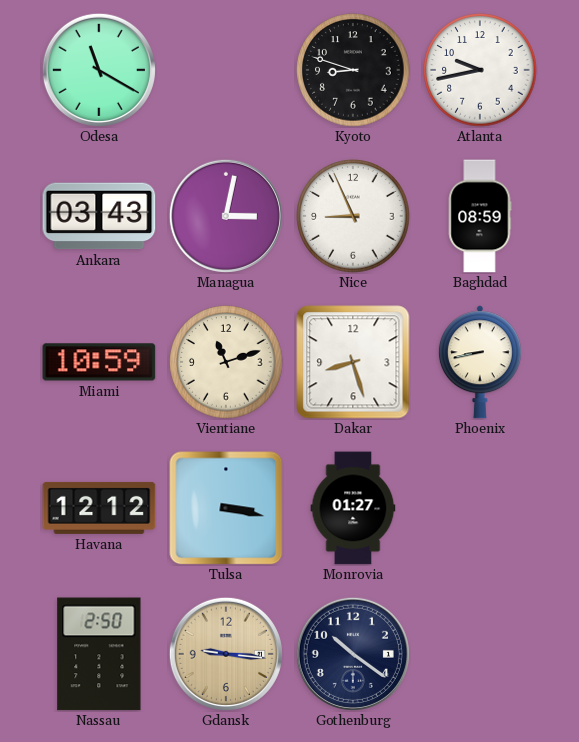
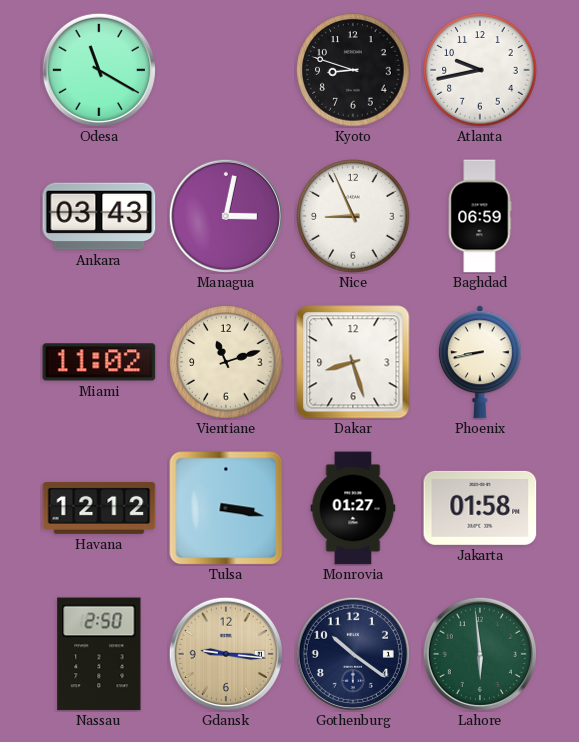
Baghdad: 08:59 -> 06:59 (480, 216)
Miami: 10:59 -> 11:02 (99, 362)
Jakarta: none -> 01:58 (480, 508)
Lahore: none -> 5:59 (480, 654)
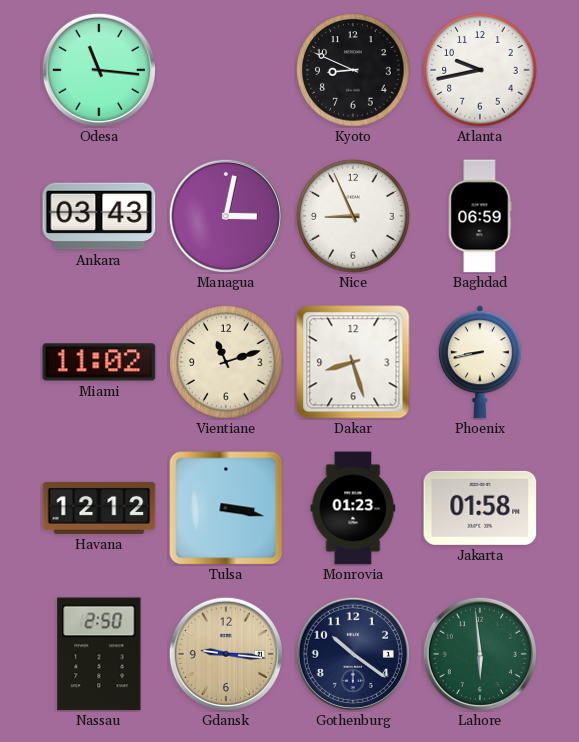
Odesa: 11:20 -> 11:16 (99, 70)
Kyoto: 8:48 -> 8:49 (353, 70)
Monrovia: 01:27 -> 01:23 (353, 508)
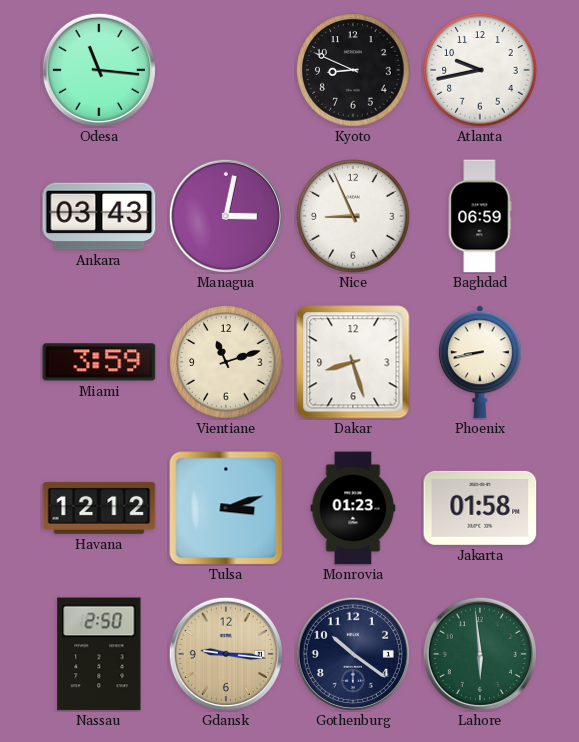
Miami: 11:02 -> 3:59 (99, 362)
Tulsa: 3:17 -> 3:12 (226, 508)
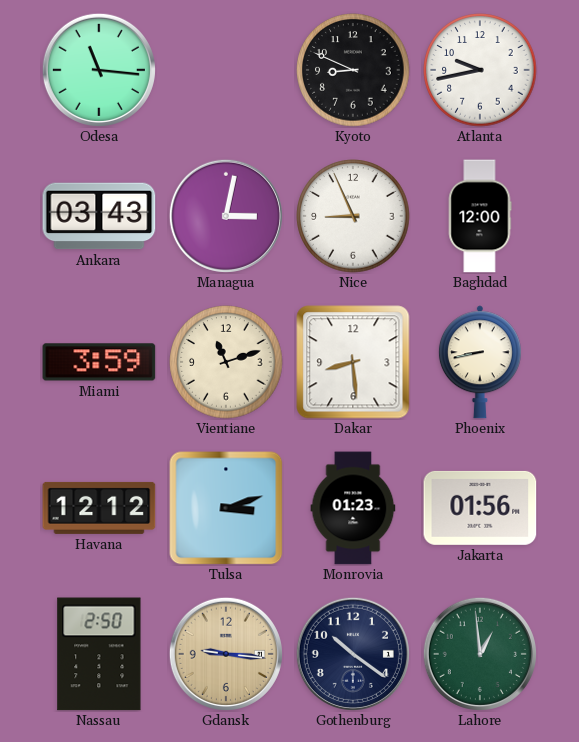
Baghdad: 06:59 -> 12:00 (480, 216)
Dakar: 8:27 -> 8:29 (353, 362)
Jakarta: 01:58 -> 01:56 (480, 508)
Lahore: 5:59 -> 12:59 (480, 654)
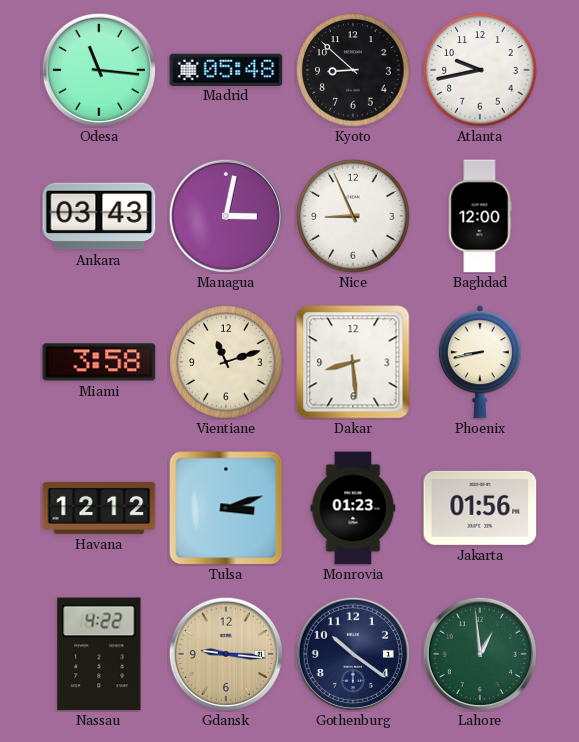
Madrid: none -> 05:48 (226, 69)
Kyoto: 8:49 -> 8:52 (353, 70)
Miami: 3:59 -> 3:58 (99, 362)
Nassau: 2:50 -> 4:22 (99, 654)
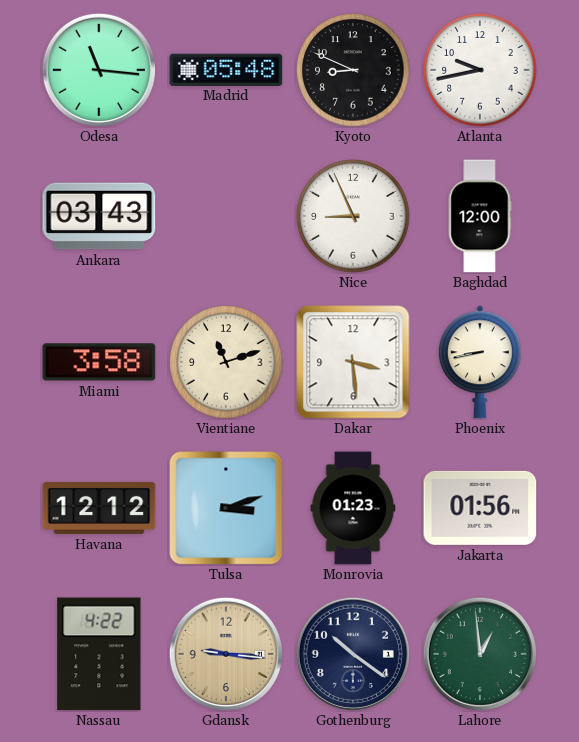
Kyoto: 8:52 -> 8:49 (353, 70)
Managua: 3:02 -> none (226, 216)
Dakar: 8:29 -> 3:29 (353, 362)
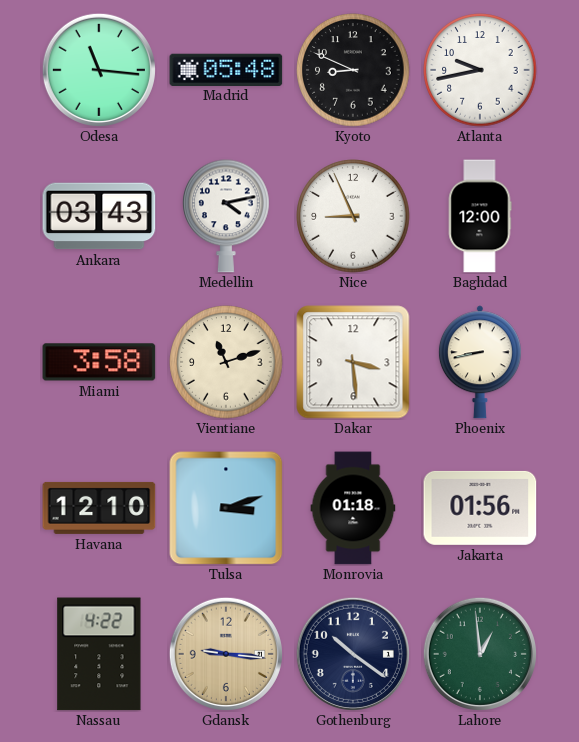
Medellin: none -> 4:13 (226, 216)
Havana: 12:12 -> 12:10 (99, 508)
Monrovia: 01:23 -> 01:18 (353, 508)
